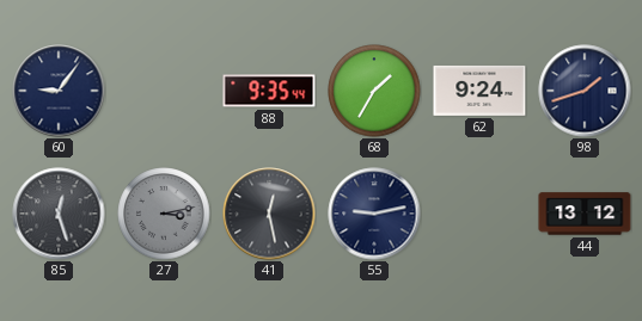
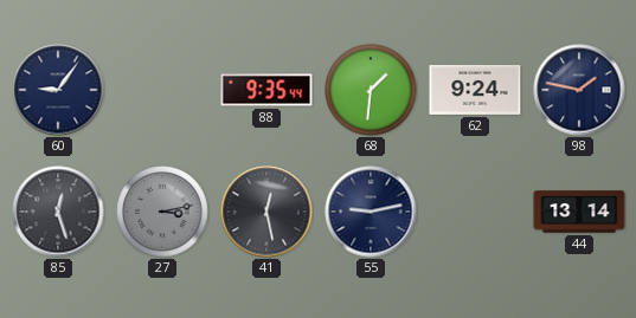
68: 1:35 -> 1:31 (371, 90)
98: 1:42 -> 1:47 (579, 90)
44: 13:12 -> 13:14 (579, 212)
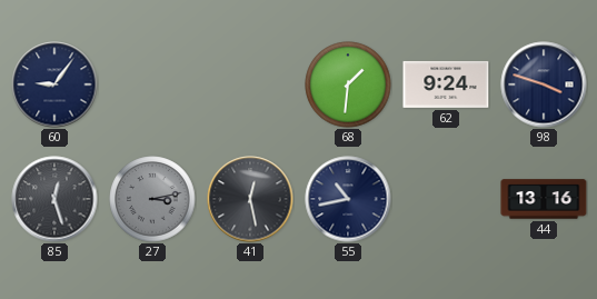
88: 9:35 -> none (266, 90)
98: 1:47 -> 3:48 (544, 84)
55: 9:13 -> 10:43 (348, 199)
44: 13:14 -> 13:16 (544, 199)
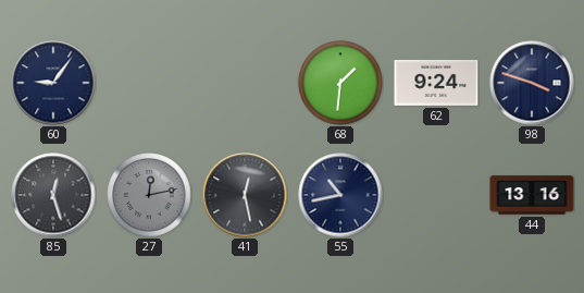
27: 3:13 -> 12:13 (149, 195)
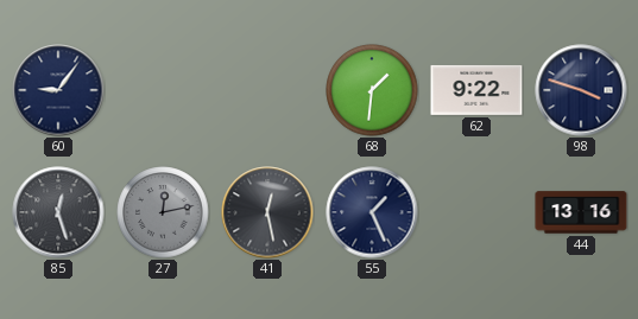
62: 9:24 -> 9:22 (476, 90)
55: 10:43 -> 1:26 (372, 212)
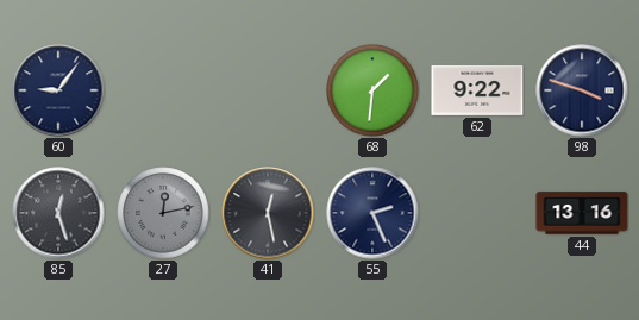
55: 1:26 -> 2:26 (372, 213)
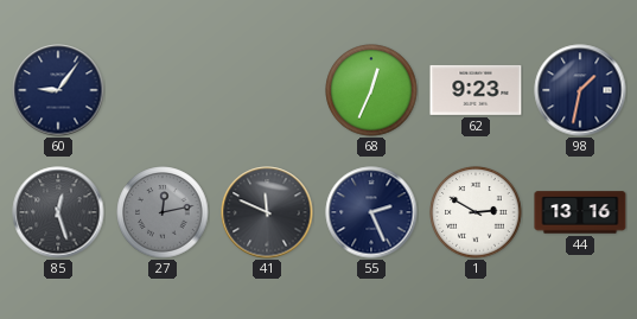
68: 1:31 -> 12:34 (371, 90)
62: 9:22 -> 9:23 (476, 90)
98: 3:48 -> 1:32 (580, 90)
41: 12:28 -> 11:49 (267, 212)
1: none -> 2:50 (476, 212)
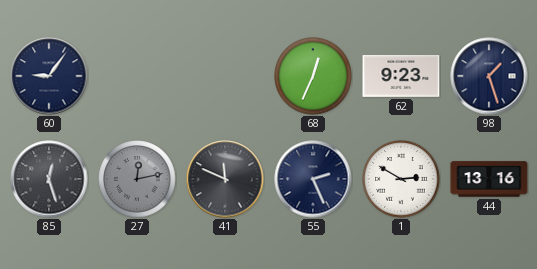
98: 1:32 -> 1:27 (489, 76)
